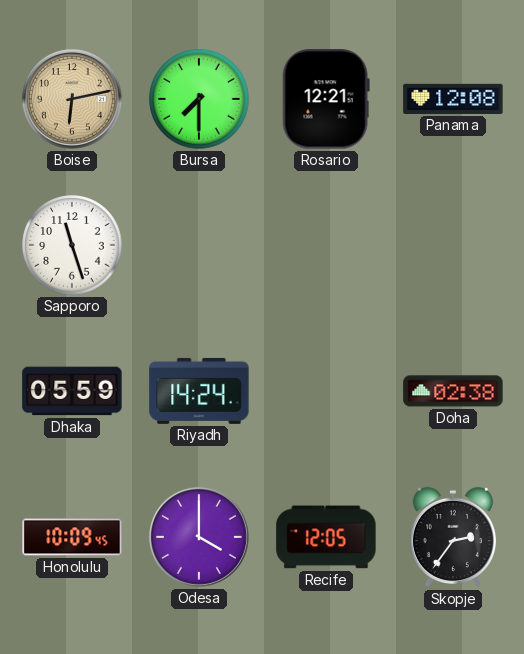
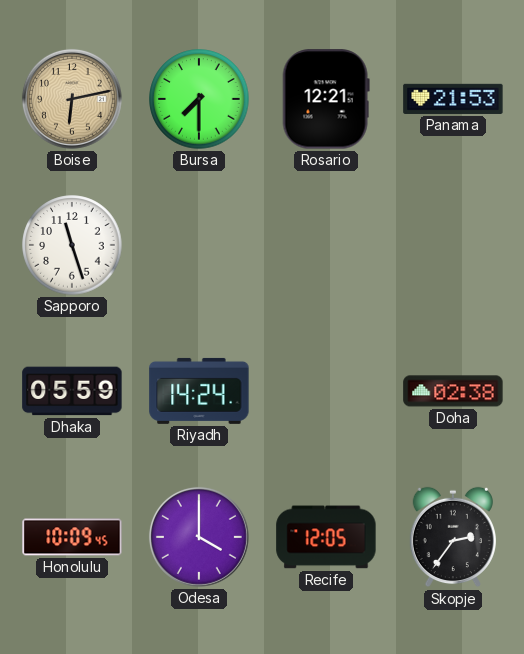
Panama: 12:08 -> 21:53 (453, 99)
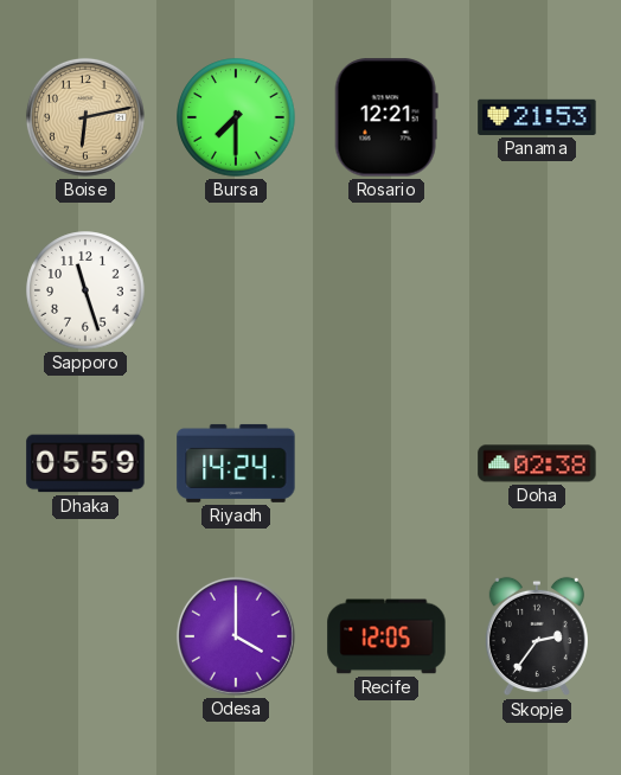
Honolulu: 10:09 -> none (72, 537)
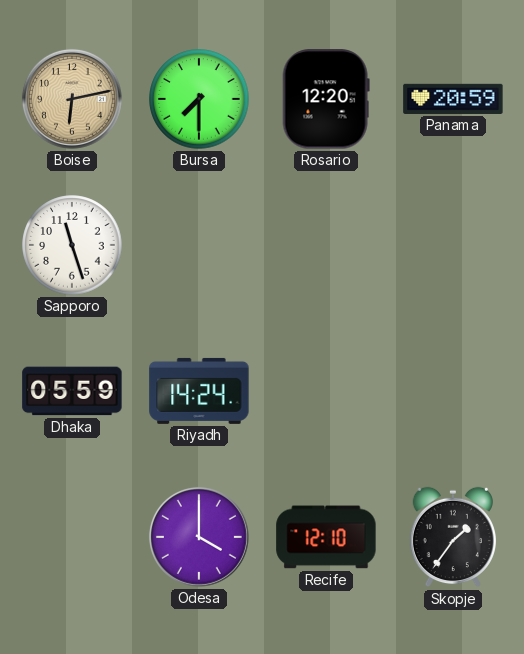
Rosario: 12:21 -> 12:20 (326, 99)
Panama: 21:53 -> 20:59 (453, 99)
Doha: 02:38 -> none (537, 463)
Recife: 12:05 -> 12:10 (326, 537)
Skopje: 2:36 -> 1:36 (453, 537)
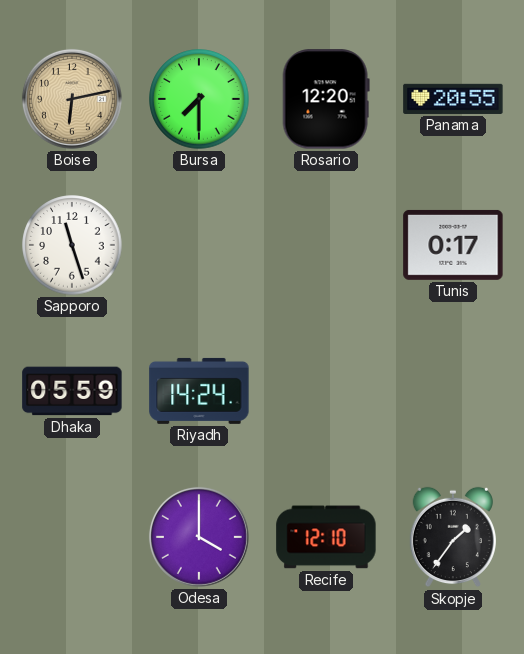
Panama: 20:59 -> 20:55 (453, 99)
Tunis: none -> 0:17 (453, 245)
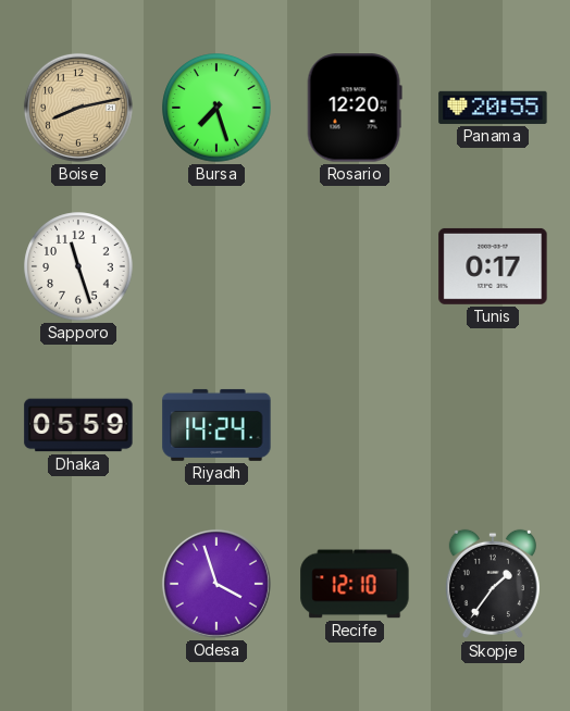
Boise: 6:13 -> 8:13 (78, 108)
Bursa: 7:30 -> 7:27 (216, 108)
Odesa: 4:00 -> 3:57 (216, 584)
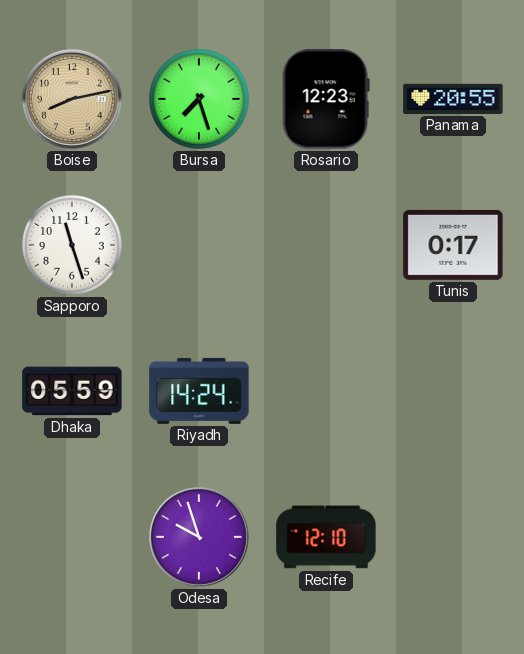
Rosario: 12:20 -> 12:23 (326, 99)
Odesa: 3:57 -> 9:57 (199, 537)
Skopje: 1:36 -> none (493, 584)
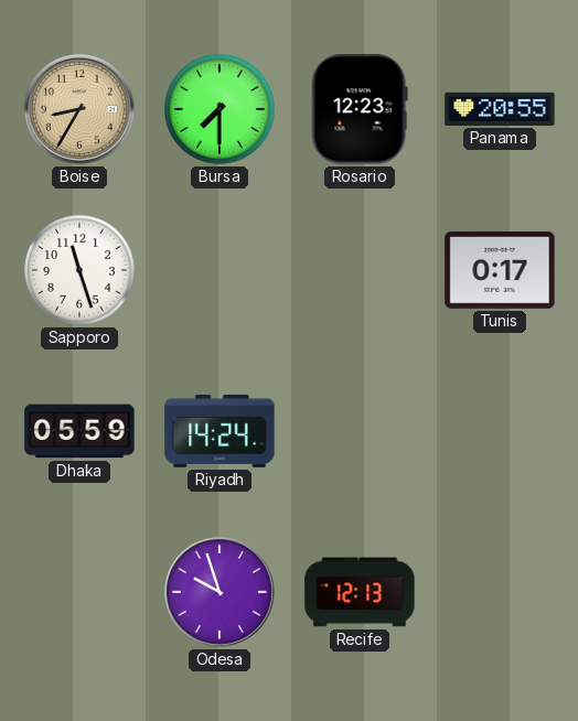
Boise: 8:13 -> 8:35 (79, 109)
Bursa: 7:27 -> 7:30 (220, 109)
Recife: 12:10 -> 12:13 (360, 592)
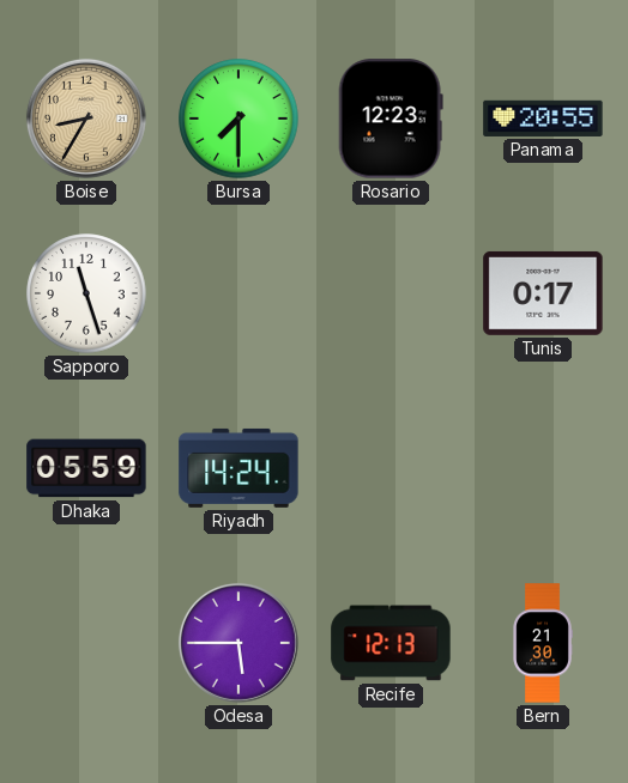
Odesa: 9:57 -> 5:45 (238, 643)
Bern: none -> 21:30 (543, 643)
